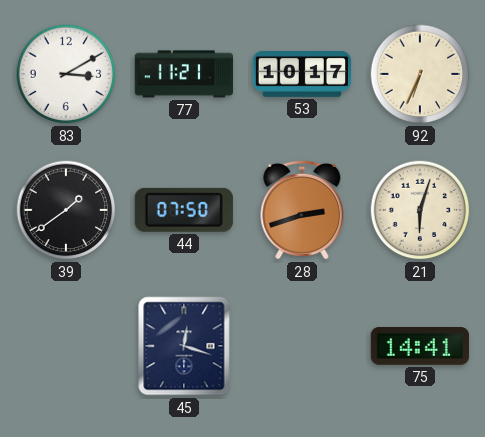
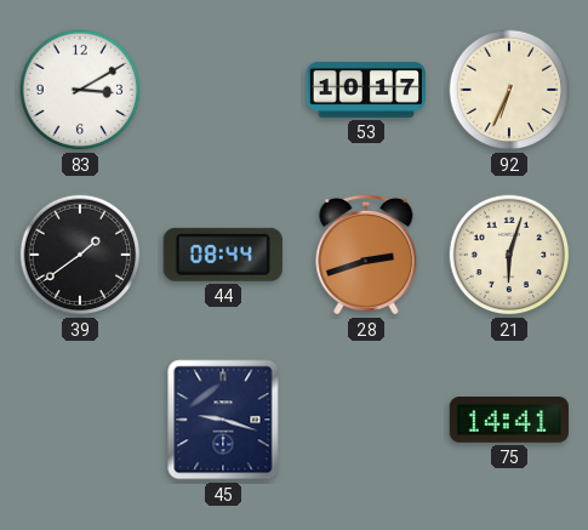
77: 11:21 -> none (183, 74)
44: 07:50 -> 08:44 (223, 255)
45: 12:18 -> 9:18 (223, 420)
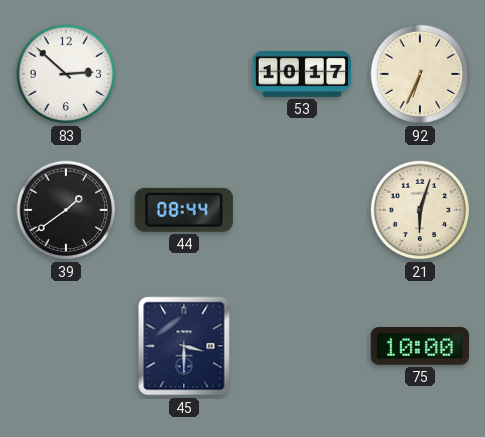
83: 3:10 -> 2:52 (66, 74)
28: 2:42 -> none (366, 255)
45: 9:18 -> 3:30 (184, 346)
75: 14:41 -> 10:00 (419, 347)
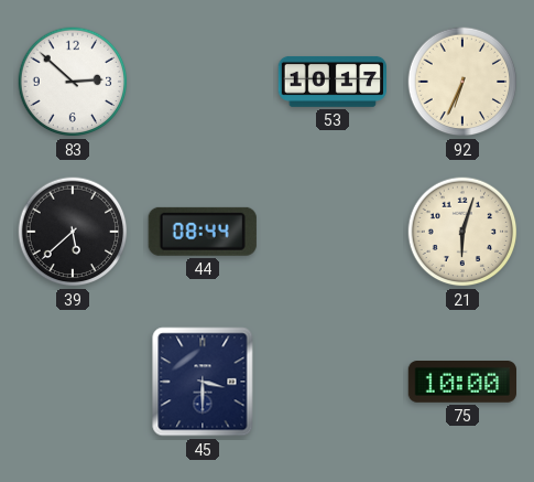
39: 1:39 -> 5:38 (73, 232)
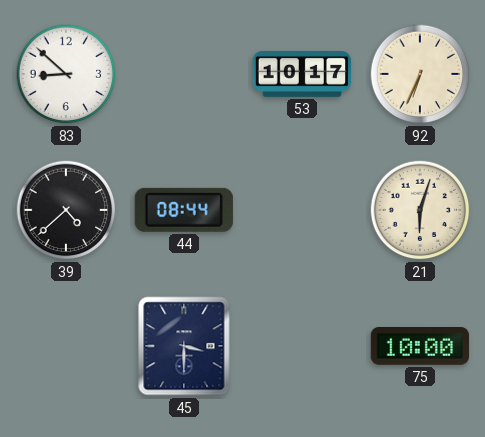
83: 2:52 -> 8:52 (66, 74)
39: 5:38 -> 4:38 (66, 210)
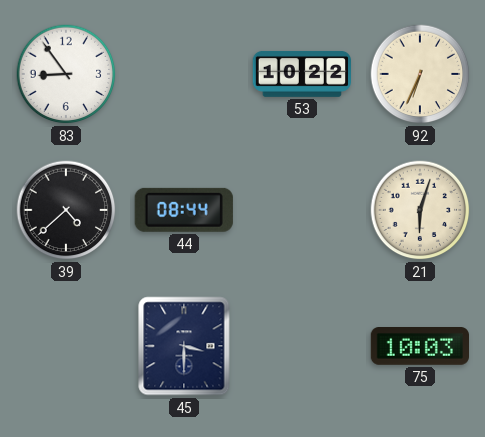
83: 8:52 -> 8:54 (66, 74)
53: 10:17 -> 10:22 (301, 74)
75: 10:00 -> 10:03 (419, 347)
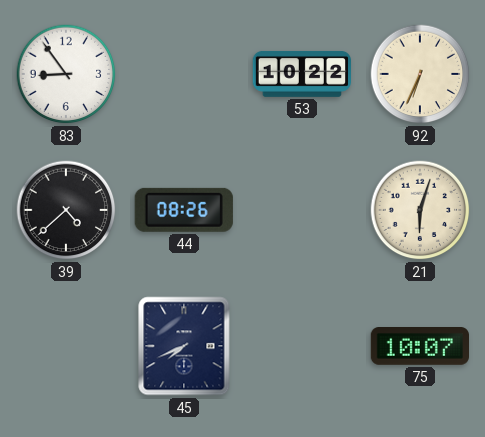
44: 08:44 -> 08:26 (184, 210)
45: 3:30 -> 7:41 (184, 346)
75: 10:03 -> 10:07 (419, 347)
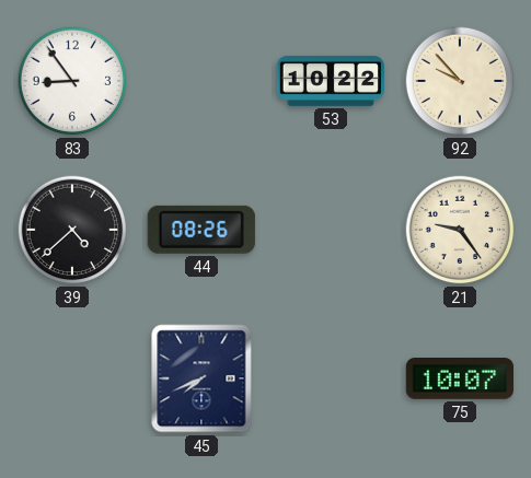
92: 6:34 -> 9:53 (460, 81)
21: 6:03 -> 9:24 (460, 230)
